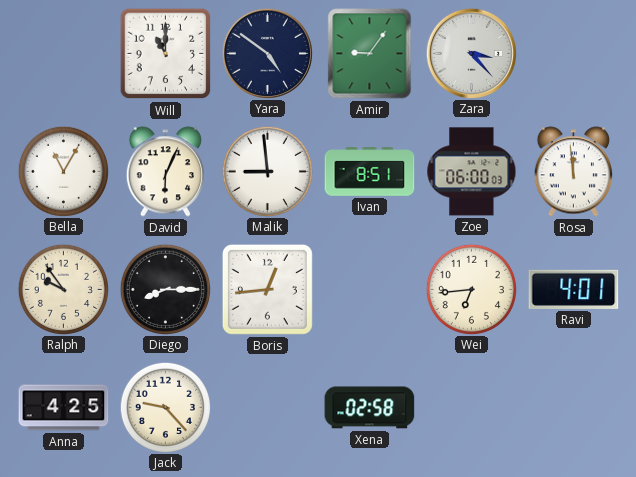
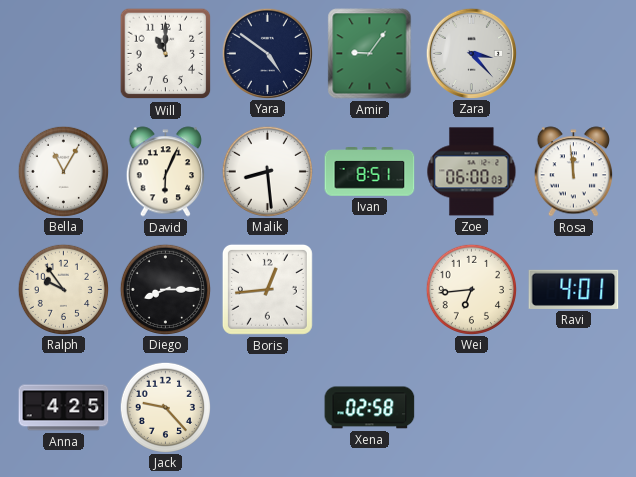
Malik: 8:59 -> 8:29 (267, 171)
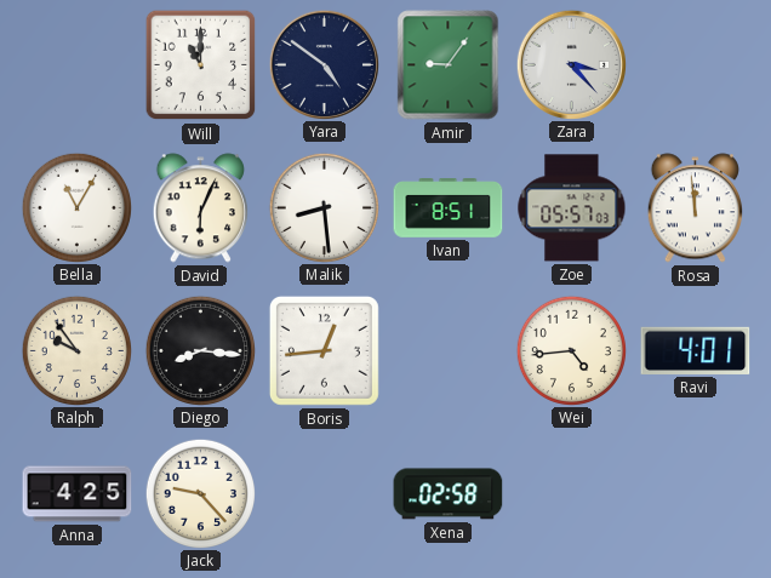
Zoe: 06:00 -> 05:57 (572, 208)
Diego: 8:15 -> 8:16 (200, 350)
Wei: 6:44 -> 4:44 (571, 350)
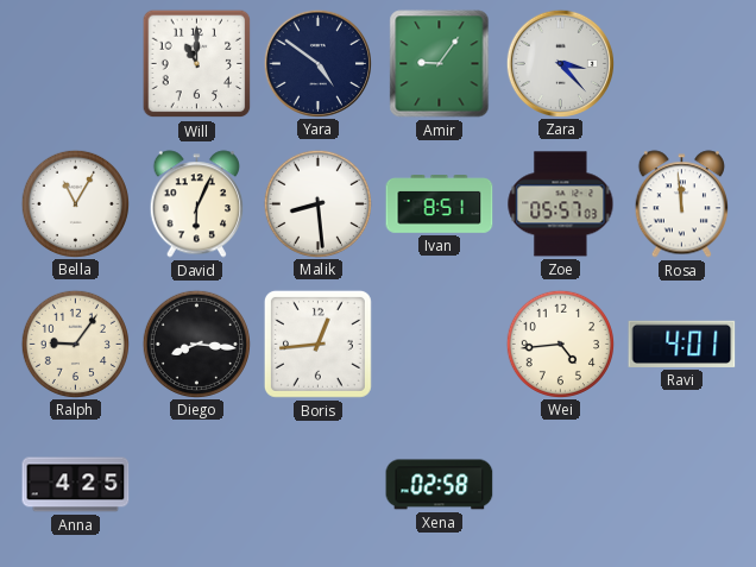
Ralph: 9:54 -> 9:06 (75, 344)
Jack: 9:23 -> none (200, 493)
